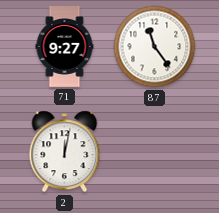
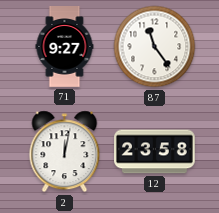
12: none -> 23:58 (155, 152)
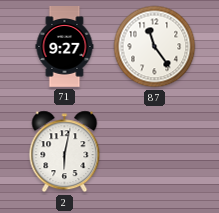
2: 12:02 -> 6:02 (65, 152)
12: 23:58 -> none (155, 152)
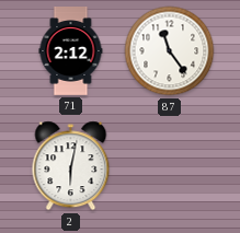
71: 9:27 -> 2:12 (71, 51)
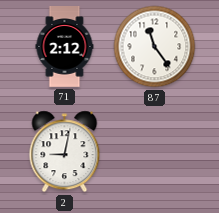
2: 6:02 -> 9:02 (65, 152)
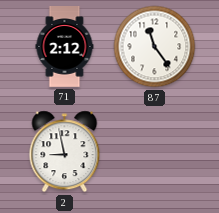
2: 9:02 -> 8:58 (65, 152)
